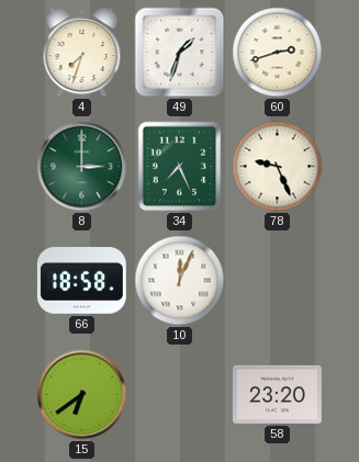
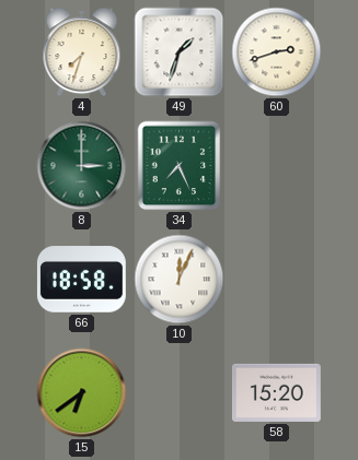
78: 9:26 -> none (278, 167)
58: 23:20 -> 15:20 (276, 392)
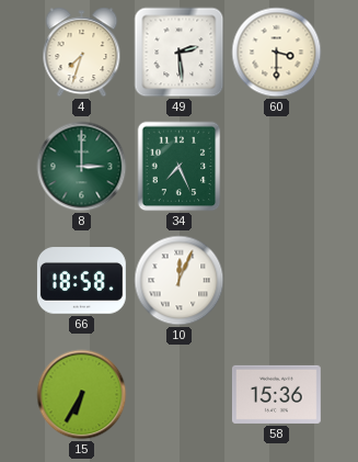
49: 1:33 -> 2:29 (180, 53)
60: 2:42 -> 3:30 (277, 53)
15: 6:39 -> 6:35 (82, 395)
58: 15:20 -> 15:36 (276, 394)
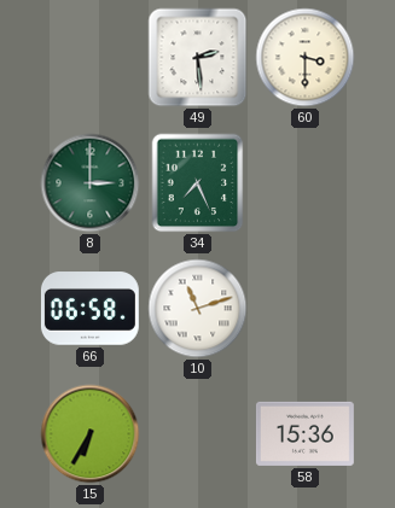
4: 7:33 -> none (82, 53)
66: 18:58 -> 06:58 (89, 309)
10: 12:04 -> 11:12 (198, 309)
